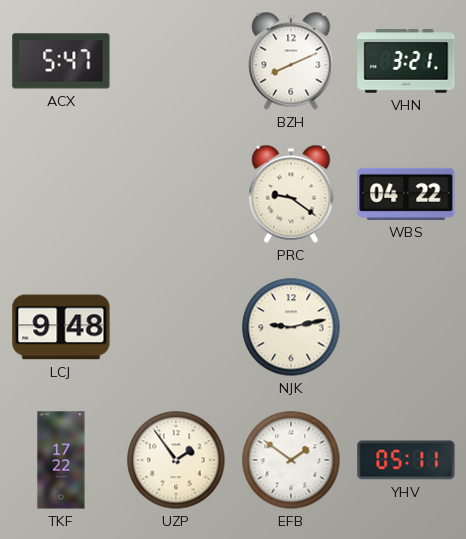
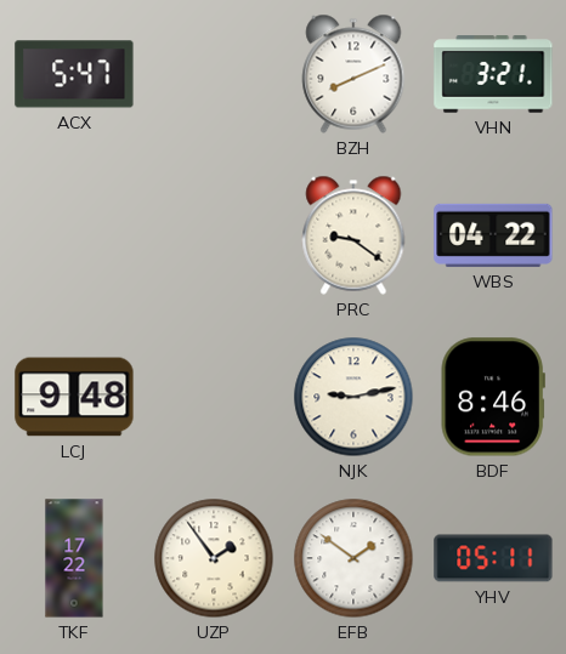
BDF: none -> 8:46 (493, 397)
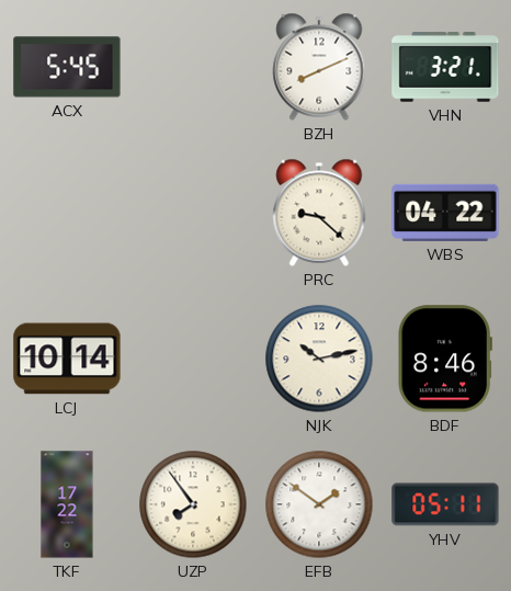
ACX: 5:47 -> 5:45 (67, 67)
PRC: 9:21 -> 9:22 (319, 213)
LCJ: 9:48 -> 10:14 (67, 359)
NJK: 9:13 -> 10:13 (319, 359)
UZP: 1:54 -> 7:54 (193, 504)
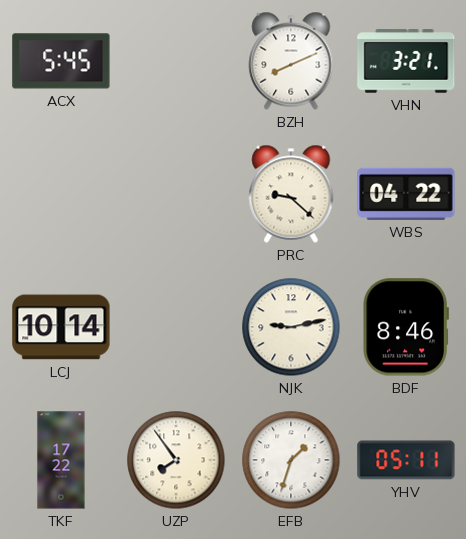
NJK: 10:13 -> 9:13 (291, 327)
EFB: 1:51 -> 1:33 (291, 460)
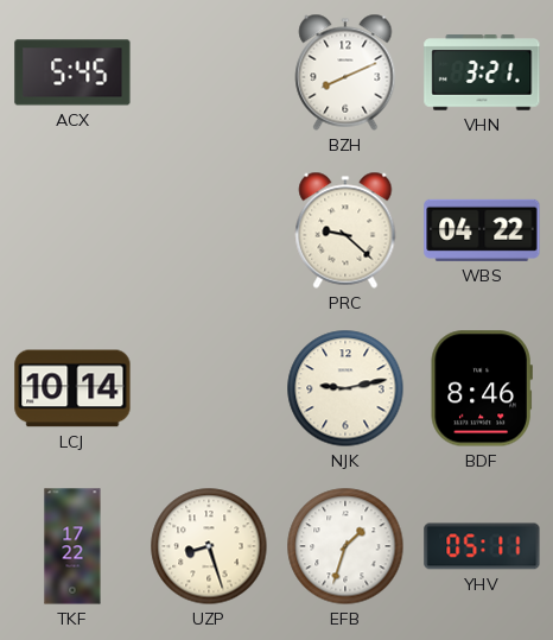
UZP: 7:54 -> 8:27 (209, 546)
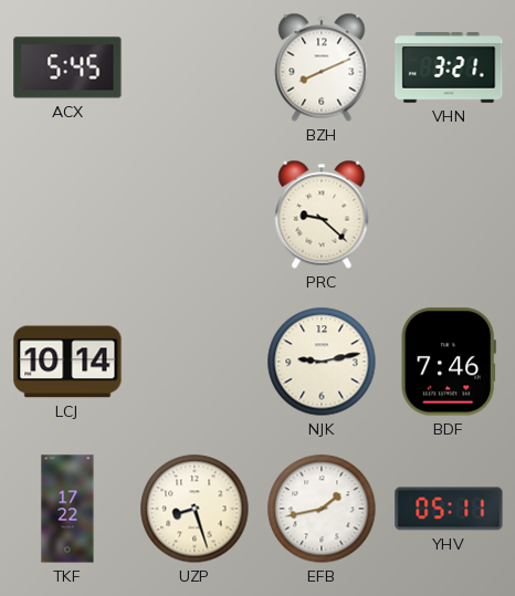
WBS: 04:22 -> none (482, 230)
BDF: 8:46 -> 7:46 (449, 362)
EFB: 1:33 -> 1:43 (322, 509)
